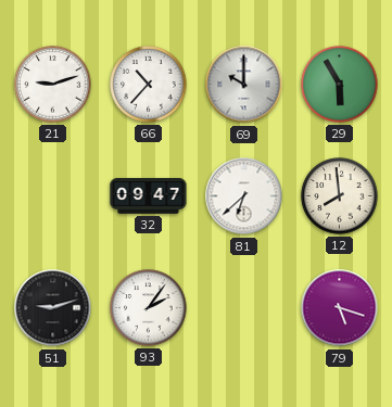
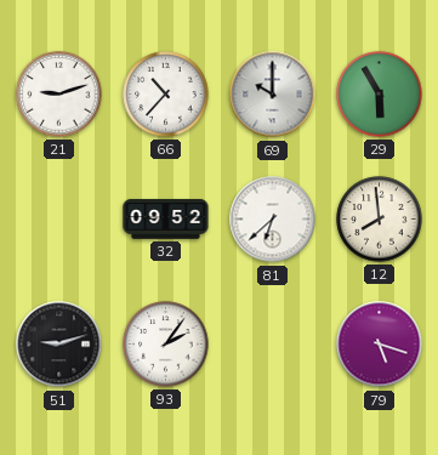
32: 09:47 -> 09:52 (166, 220)
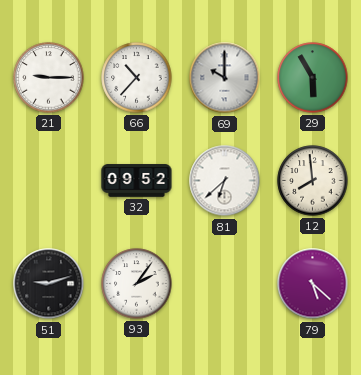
21: 9:12 -> 9:15 (49, 78)
79: 5:18 -> 5:22 (313, 284)
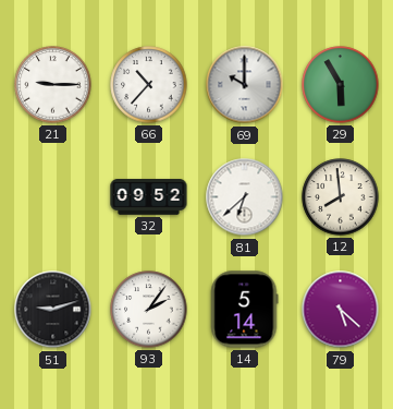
14: none -> 5:14 (244, 310)
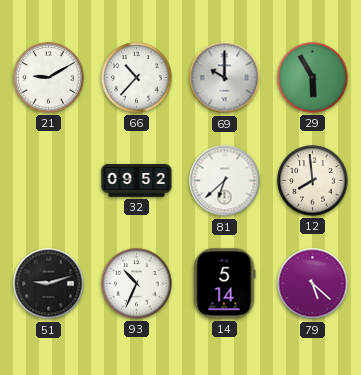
21: 9:15 -> 9:10 (49, 78)
93: 2:06 -> 10:34 (137, 284)
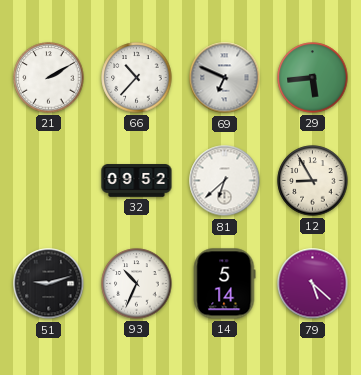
21: 9:10 -> 2:10 (49, 78)
69: 10:00 -> 6:49 (225, 78)
29: 5:55 -> 5:44 (313, 78)
12: 7:59 -> 8:55 (313, 181)
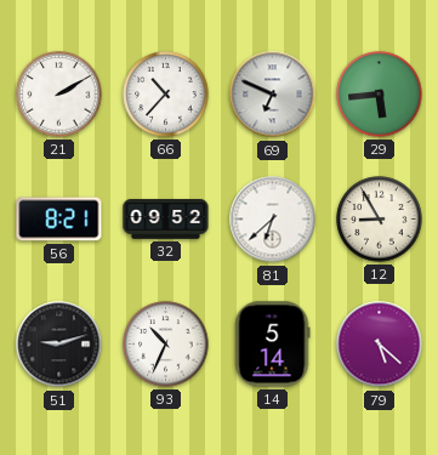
56: none -> 8:21 (59, 220)
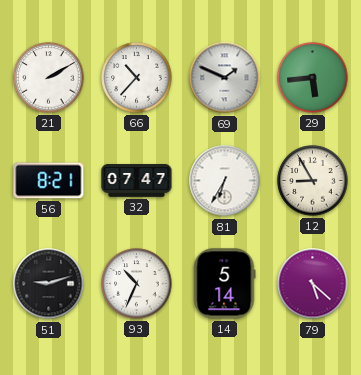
69: 6:49 -> 1:49 (225, 78)
32: 09:52 -> 07:47 (137, 181)
81: 6:38 -> 6:35 (225, 181)
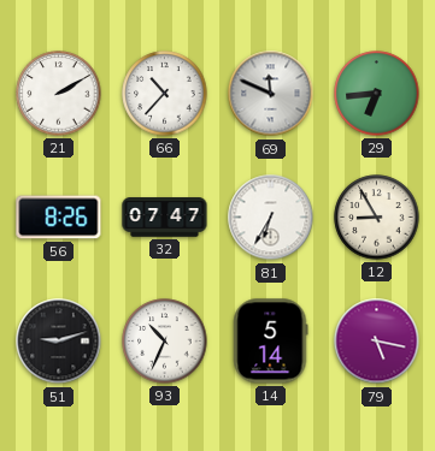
69: 1:49 -> 11:49 (271, 94)
29: 5:44 -> 6:44 (377, 94)
56: 8:21 -> 8:26 (59, 218)
79: 5:22 -> 5:17 (377, 342)
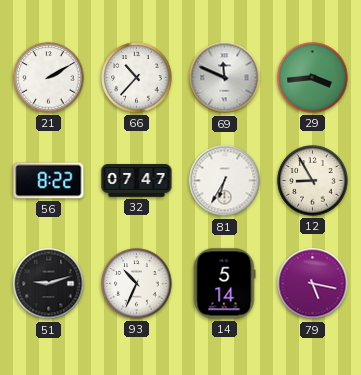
29: 6:44 -> 3:44 (313, 78)
56: 8:26 -> 8:22 (49, 181)
